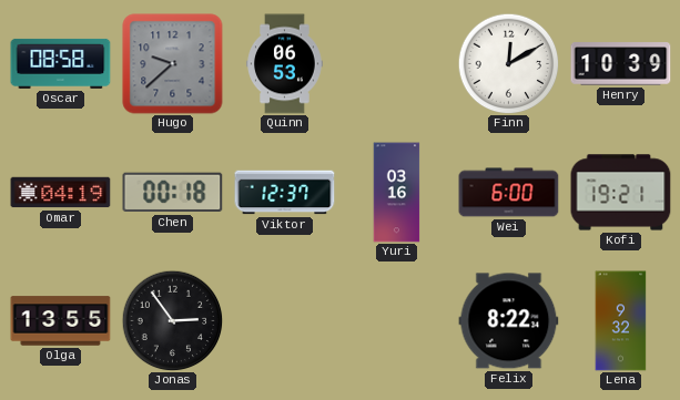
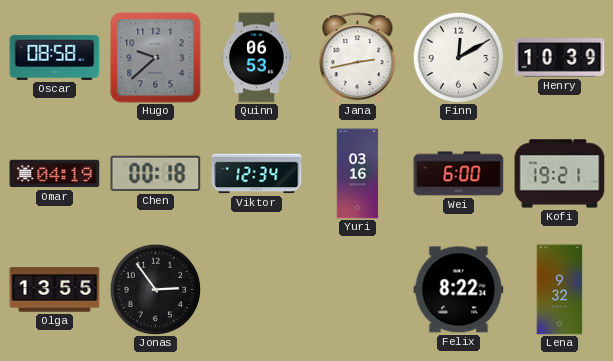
Jana: none -> 2:43 (358, 58)
Viktor: 12:37 -> 12:34 (257, 174)
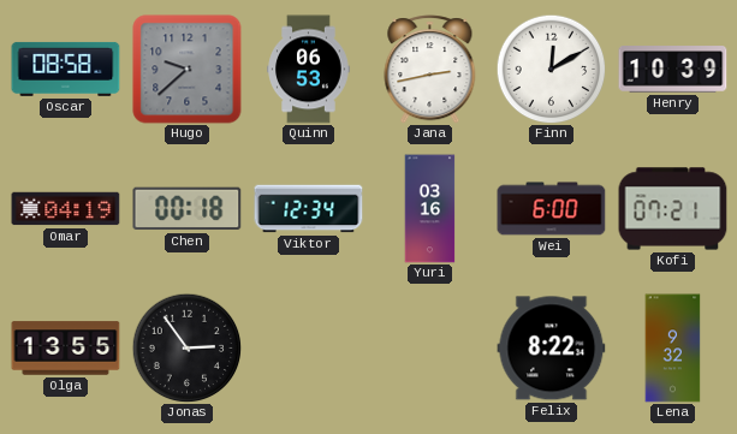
Kofi: 19:21 -> 07:21 (673, 209)
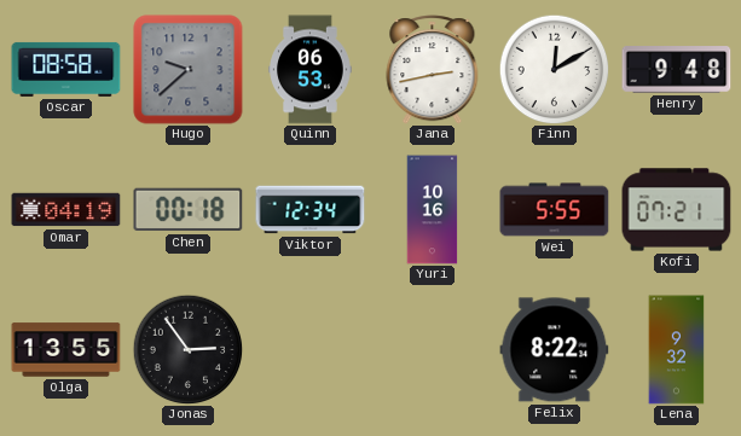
Henry: 10:39 -> 9:48 (677, 70)
Yuri: 03:16 -> 10:16 (433, 210)
Wei: 6:00 -> 5:55 (555, 210)
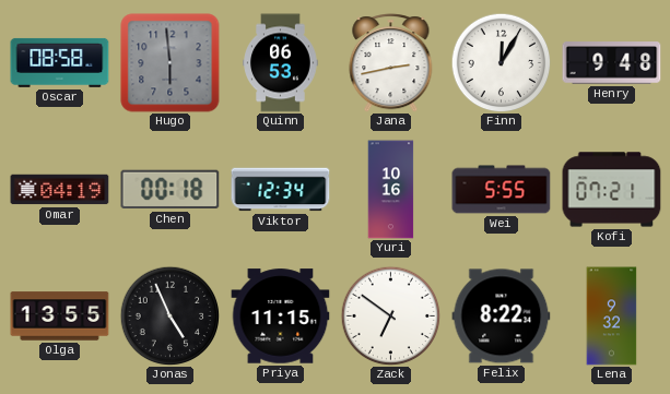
Hugo: 9:38 -> 5:59 (171, 63)
Finn: 12:10 -> 12:05 (501, 62)
Jonas: 2:54 -> 4:56 (169, 315)
Priya: none -> 11:15 (281, 317)
Zack: none -> 6:51 (390, 315)
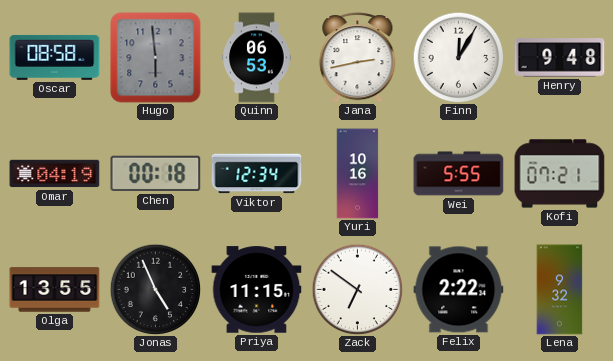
Felix: 8:22 -> 2:22 (459, 290)
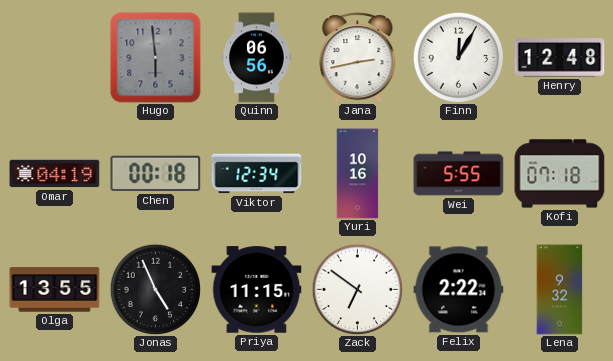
Oscar: 08:58 -> none (55, 57)
Quinn: 06:53 -> 06:56 (257, 58)
Henry: 9:48 -> 12:48 (560, 58)
Kofi: 07:21 -> 07:18 (560, 174)
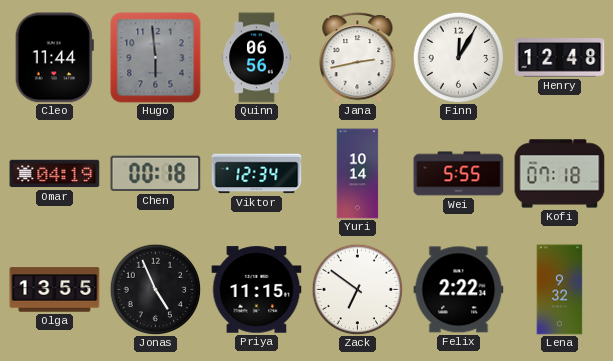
Cleo: none -> 11:44 (54, 58)
Yuri: 10:16 -> 10:14 (358, 174)
